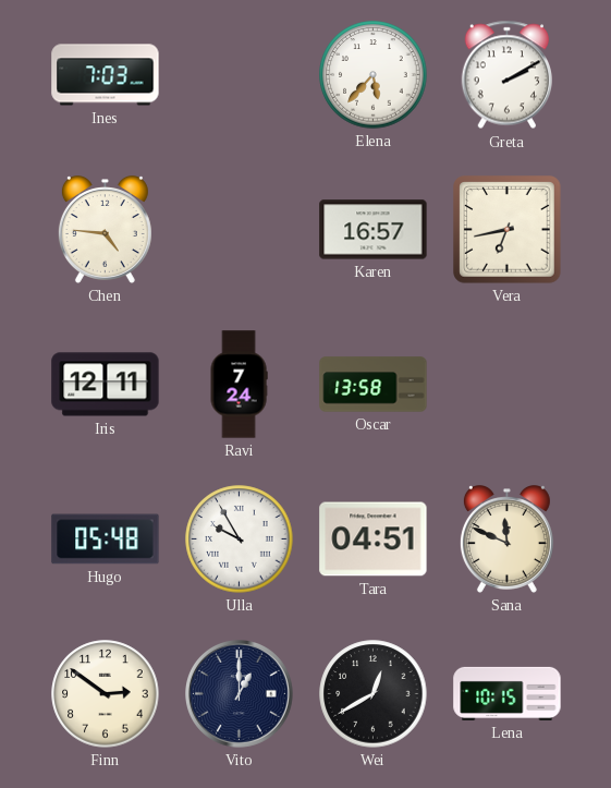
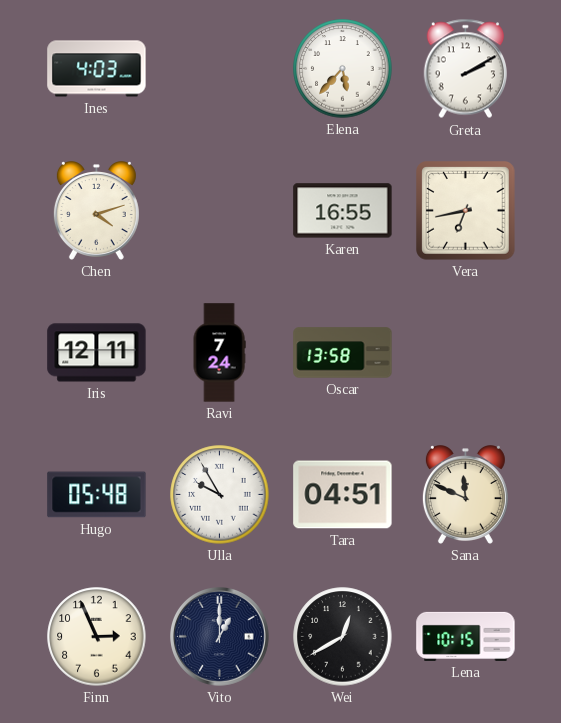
Ines: 7:03 -> 4:03 (97, 69)
Chen: 4:46 -> 4:12 (96, 211)
Karen: 16:57 -> 16:55 (343, 211)
Finn: 2:51 -> 2:56 (97, 637)
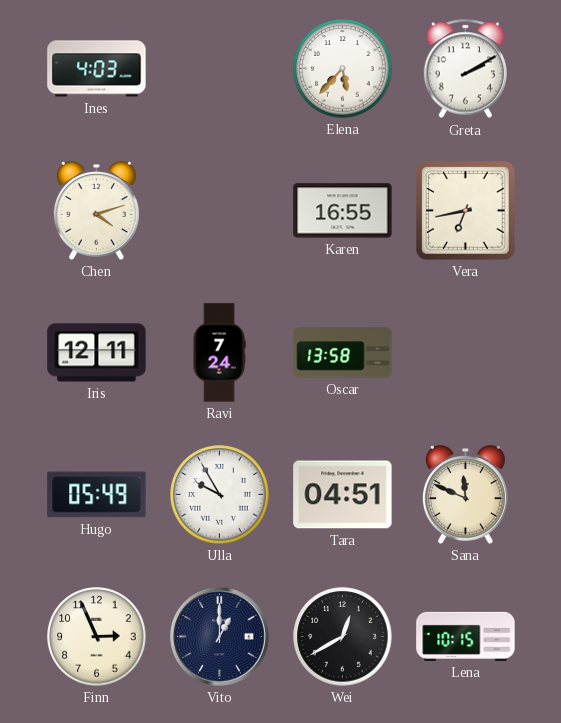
Hugo: 05:48 -> 05:49 (97, 495)
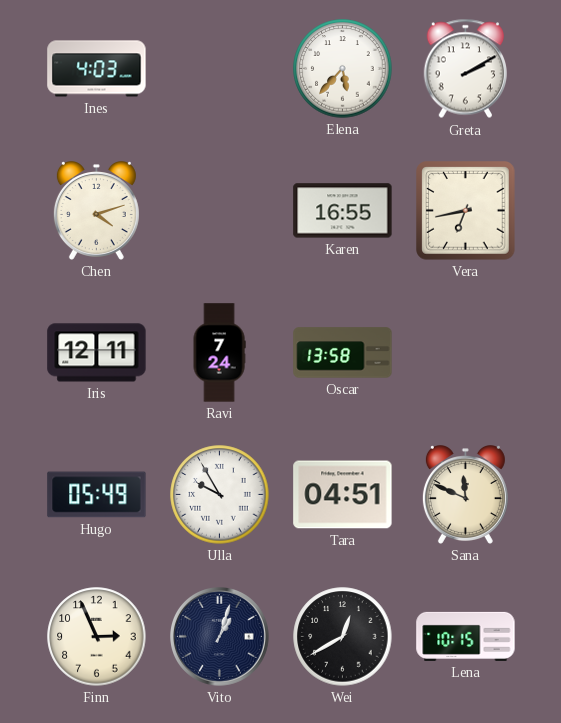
Vito: 1:00 -> 1:03 (220, 637)
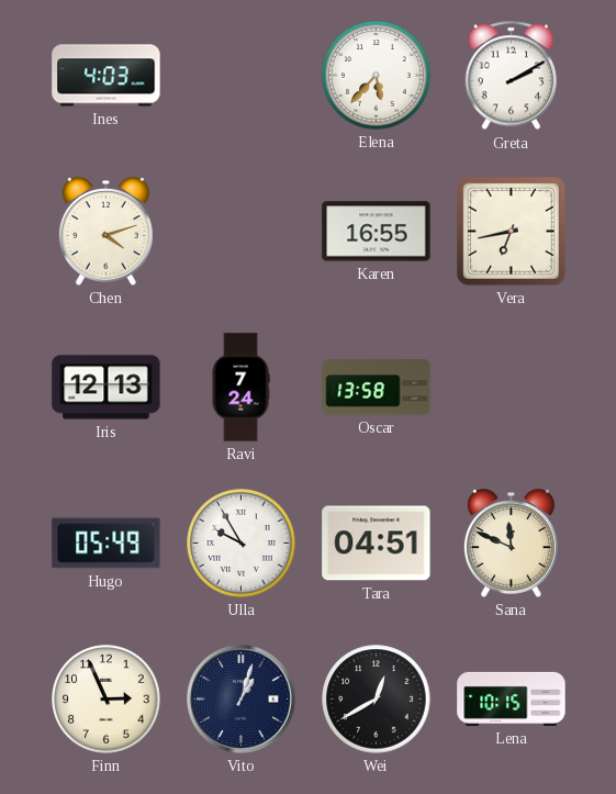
Iris: 12:11 -> 12:13 (107, 388)
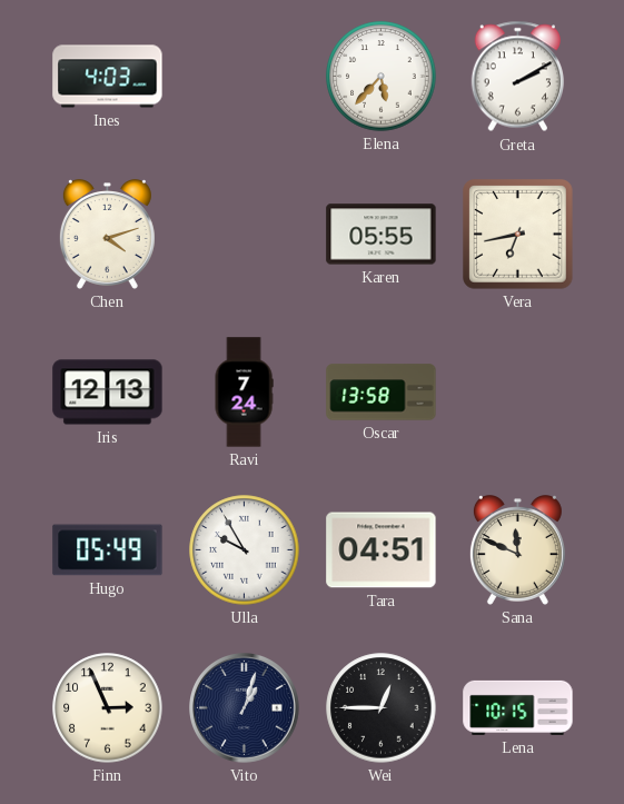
Karen: 16:55 -> 05:55 (382, 235)
Wei: 12:40 -> 12:45 (382, 708)
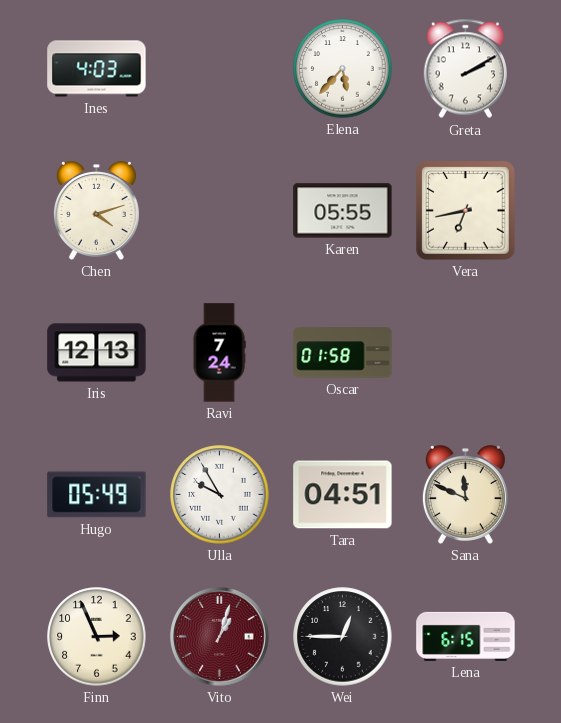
Oscar: 13:58 -> 01:58 (343, 353)
Vito dial: navy -> burgundy (220, 637)
Lena: 10:15 -> 6:15 (466, 636)
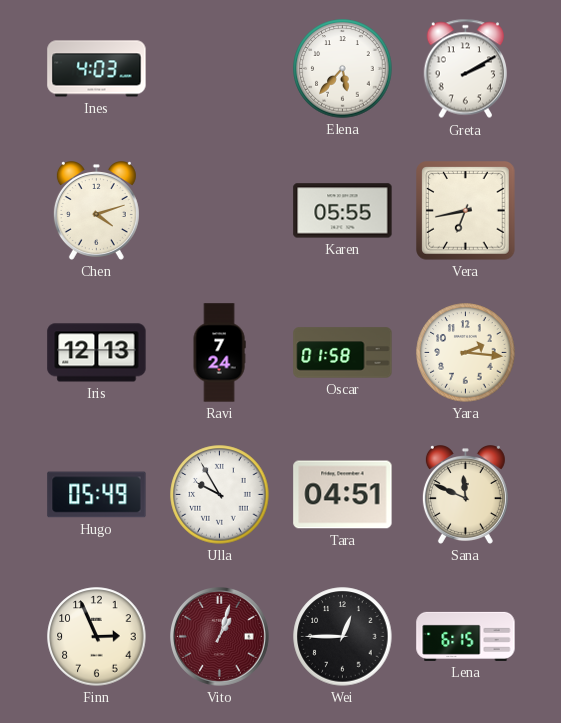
Yara: none -> 2:16 (466, 353)
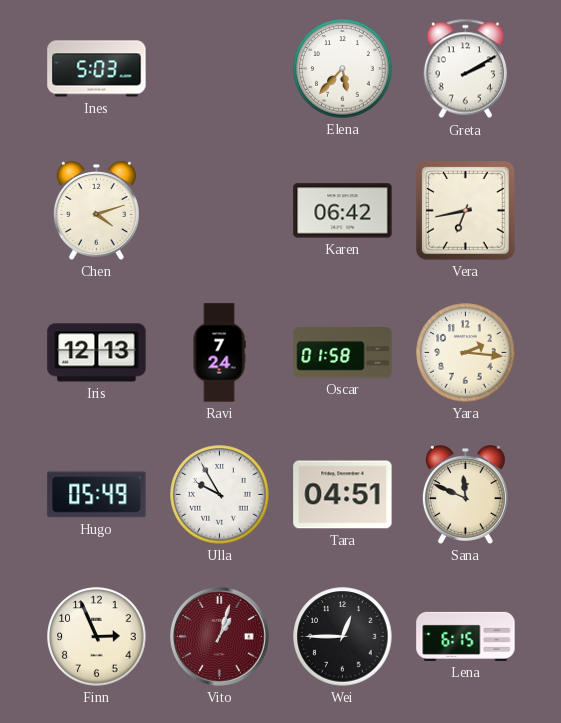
Ines: 4:03 -> 5:03 (97, 69)
Karen: 05:55 -> 06:42 (343, 211)
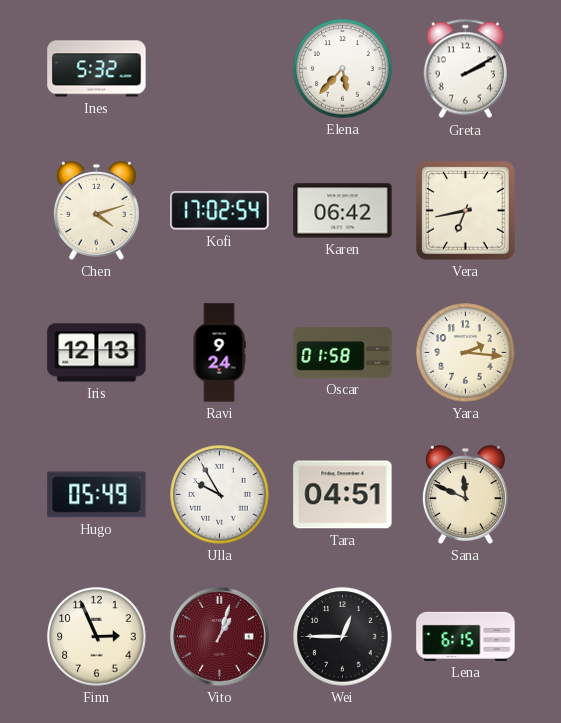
Ines: 5:03 -> 5:32 (97, 69)
Kofi: none -> 17:02 (220, 211)
Ravi: 7:24 -> 9:24 (219, 353)
